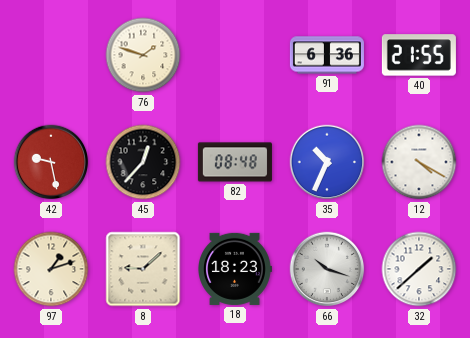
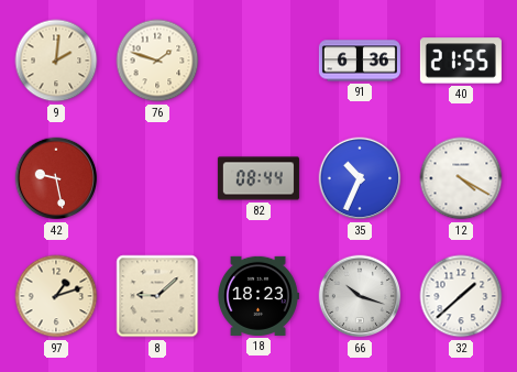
9: none -> 2:01 (56, 61)
45: 12:37 -> none (143, 162)
82: 08:48 -> 08:44 (258, 178)
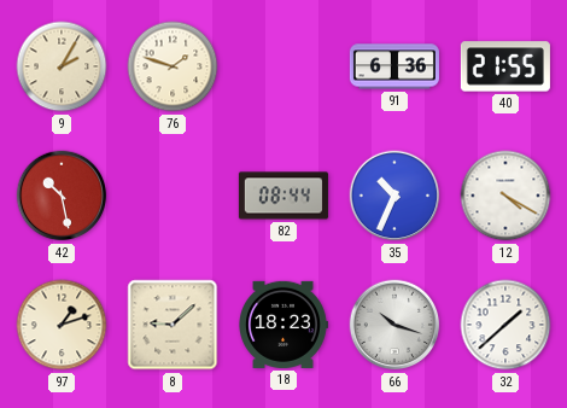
9: 2:01 -> 2:05 (62, 66)
42: 9:28 -> 10:28 (62, 196)
